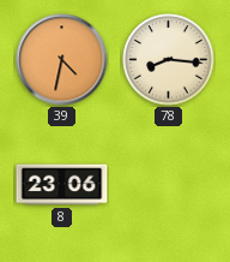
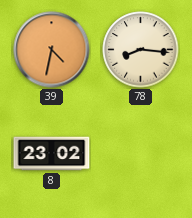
8: 23:06 -> 23:02 (52, 154)
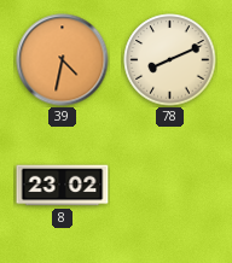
78: 8:16 -> 8:11 (170, 60)
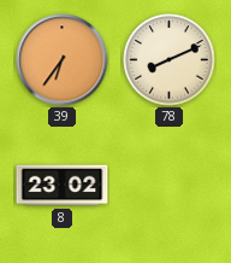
39: 4:32 -> 6:36 (63, 60)
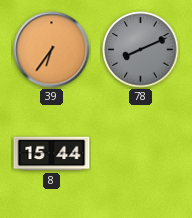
78 dial: cream -> grey (141, 50)
8: 23:02 -> 15:44 (52, 154)
